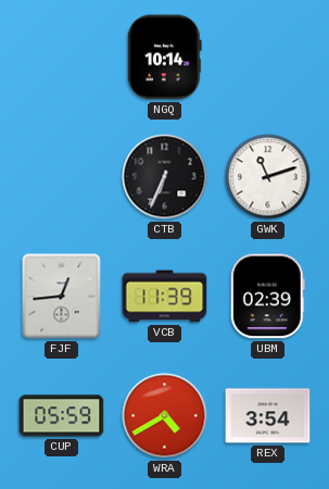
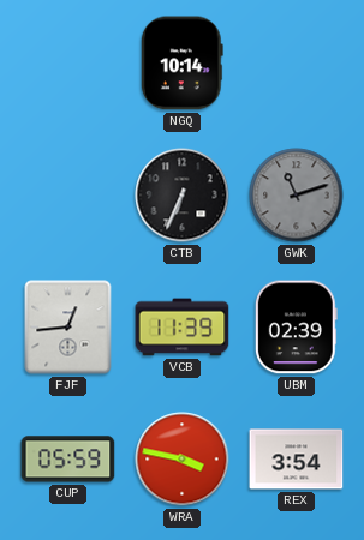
GWK dial: white -> grey (297, 196)
WRA: 4:40 -> 3:47 (183, 460)
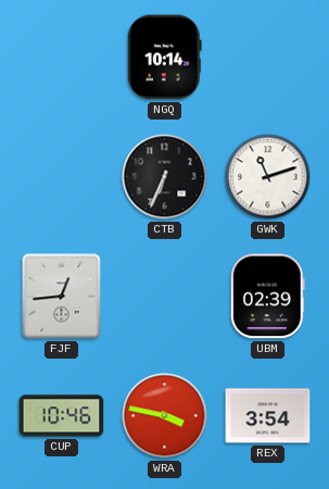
GWK dial: grey -> white (268, 177)
VCB: 11:39 -> none (183, 328)
CUP: 05:59 -> 10:46 (62, 416)
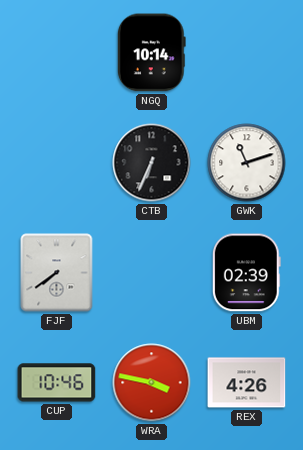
FJF: 12:44 -> 7:39 (57, 273)
REX: 3:54 -> 4:26 (247, 383)
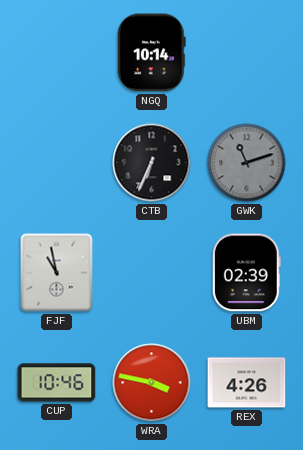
GWK dial: white -> grey (247, 163)
FJF: 7:39 -> 10:58 (57, 273)
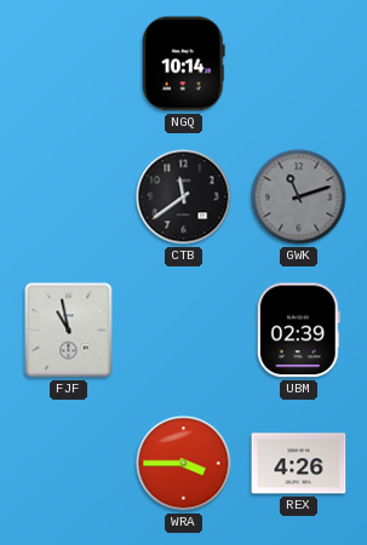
CTB: 6:34 -> 11:39 (184, 197)
CUP: 10:46 -> none (57, 383)
WRA: 3:47 -> 3:45 (184, 464)
